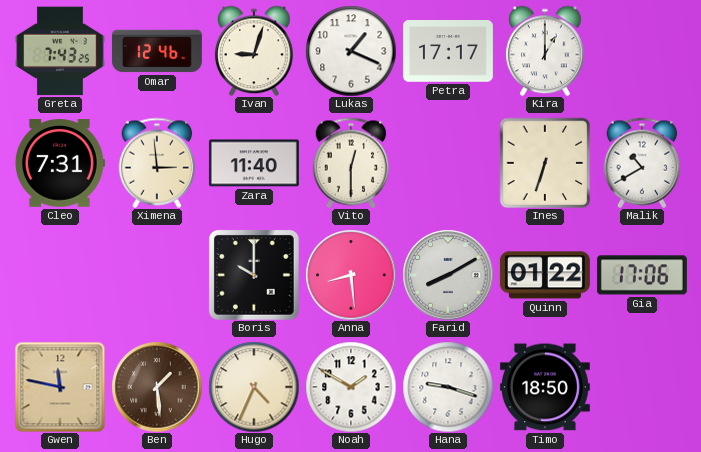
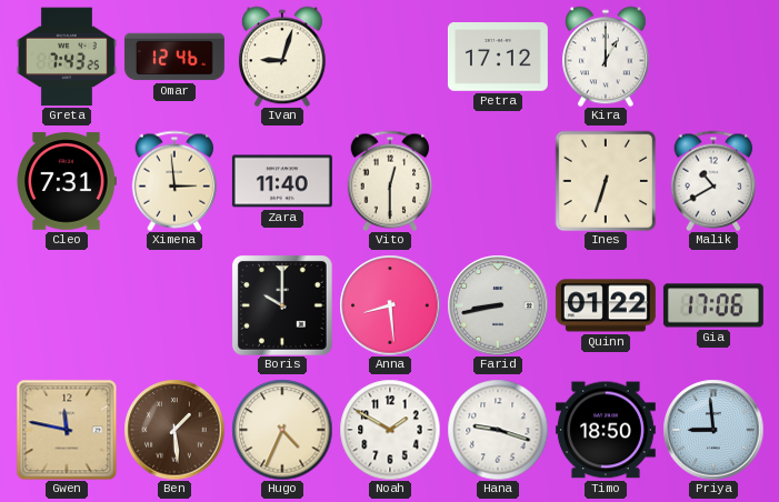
Lukas: 1:19 -> none (351, 51)
Petra: 17:17 -> 17:12 (498, 58)
Farid: 8:10 -> 8:43 (498, 305)
Priya: none -> 8:59 (713, 430)
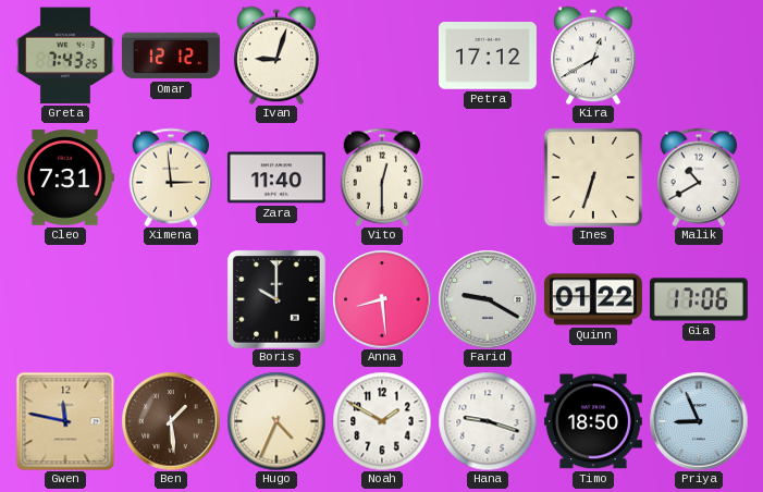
Omar: 12:46 -> 12:12 (171, 56)
Kira: 1:00 -> 12:40 (593, 56)
Farid: 8:43 -> 9:20 (488, 299)
Priya: 8:59 -> 8:56 (699, 421)
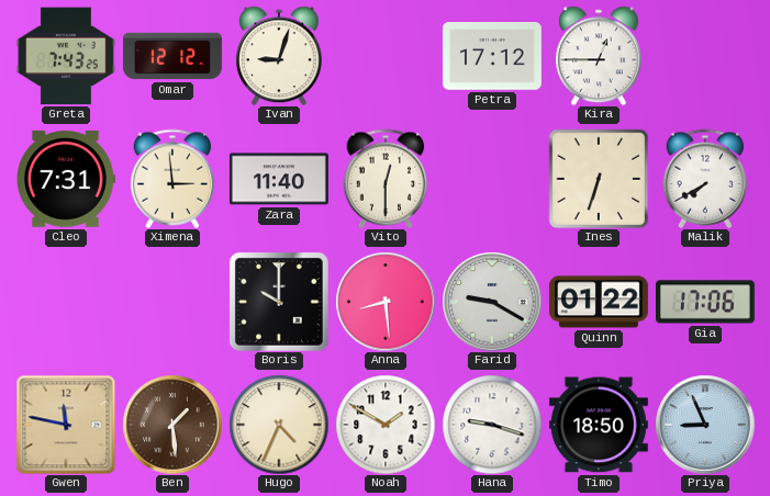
Kira: 12:40 -> 12:45 (599, 56)
Malik: 10:40 -> 7:40 (705, 179)
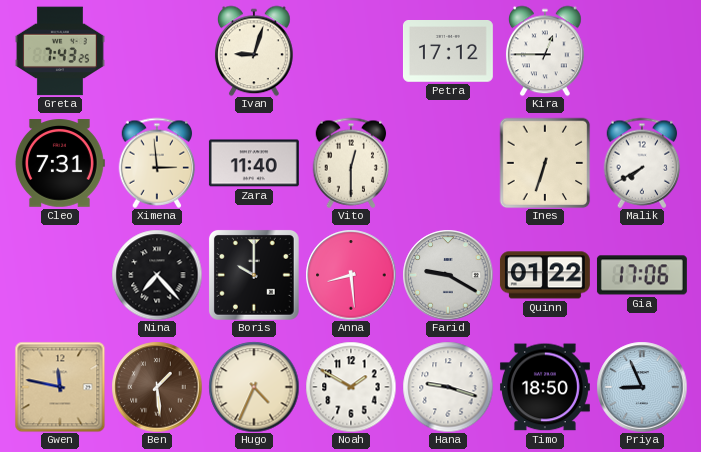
Omar: 12:12 -> none (172, 56)
Nina: none -> 7:23 (157, 275)
